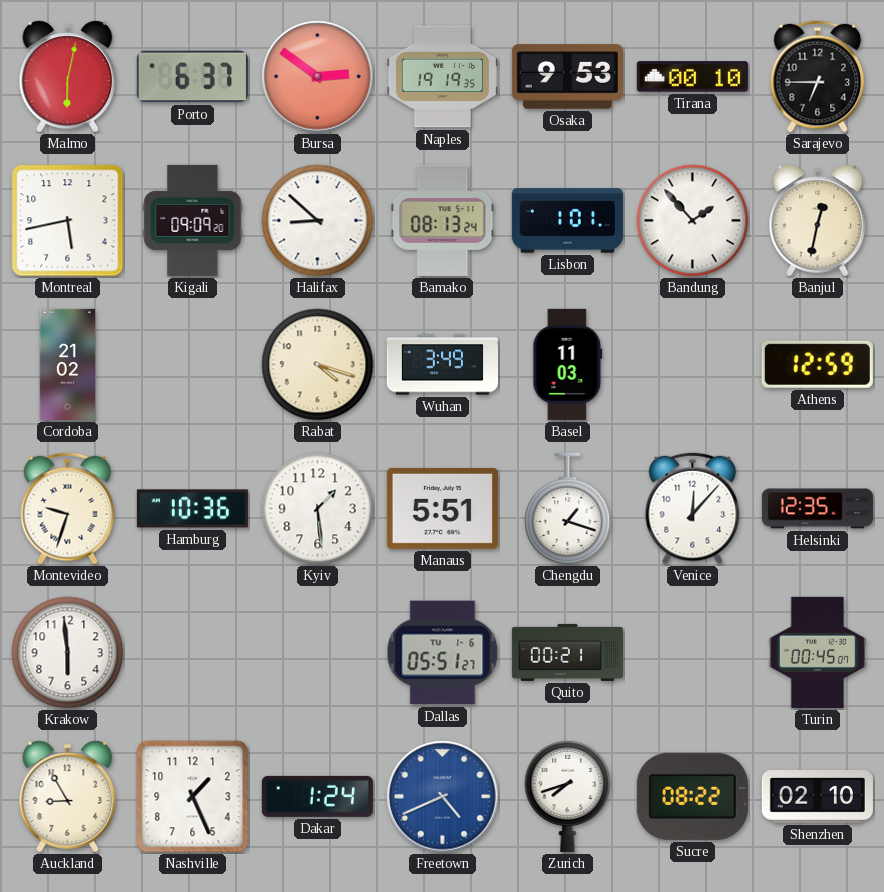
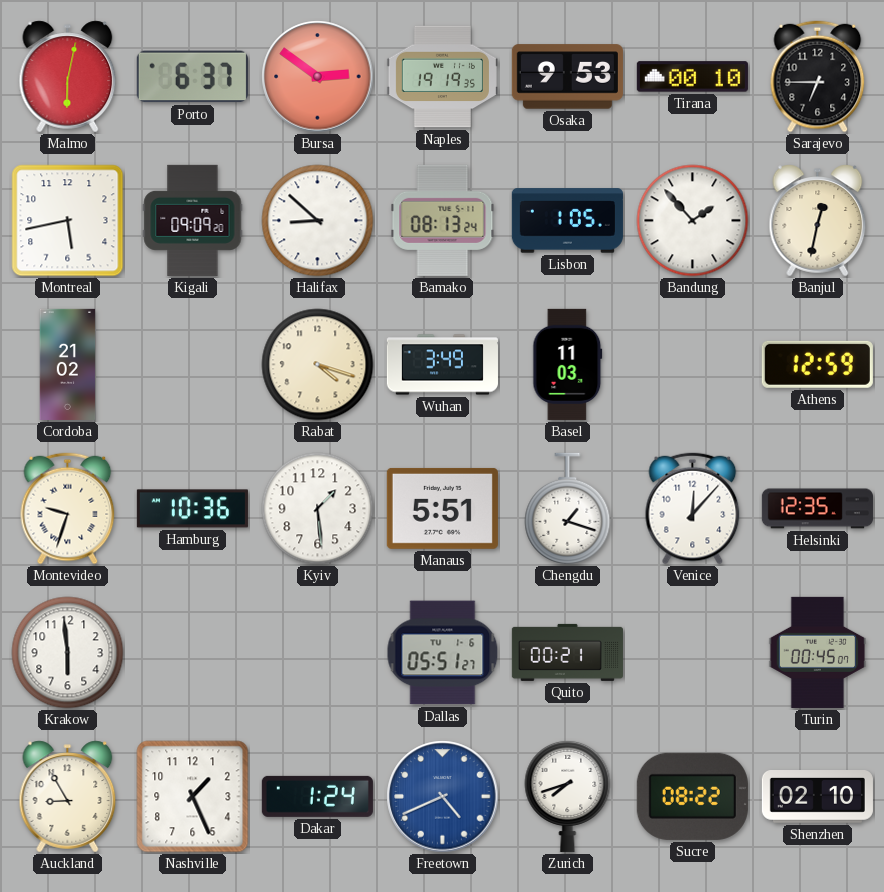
Lisbon: 1:01 -> 1:05 (567, 221)
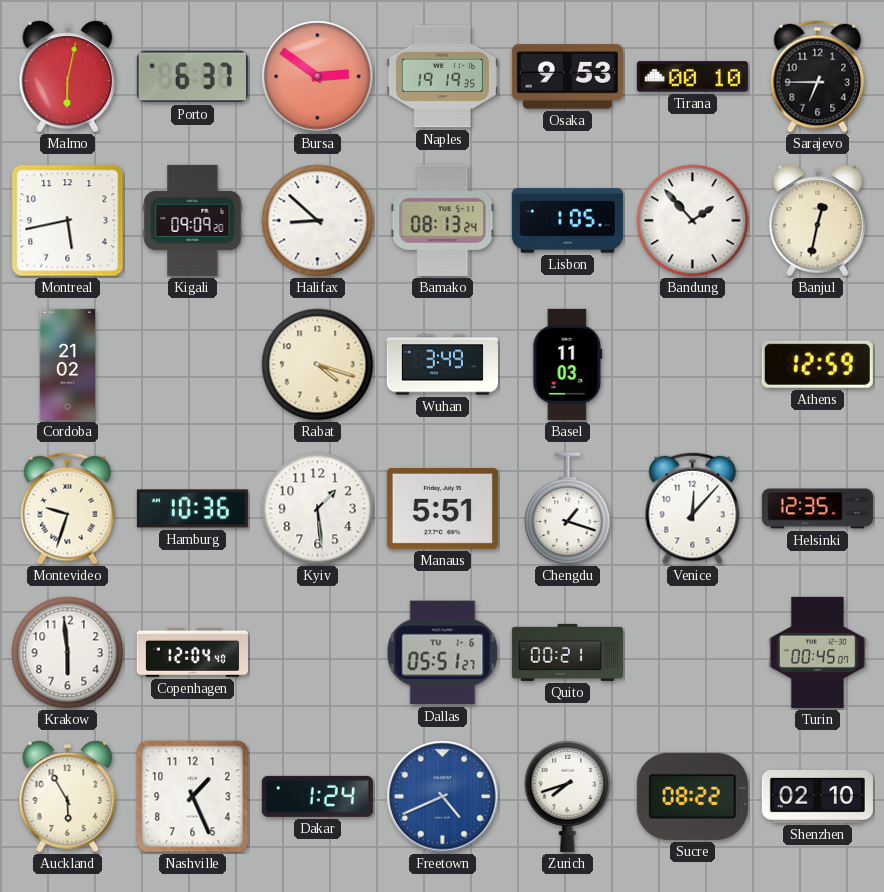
Copenhagen: none -> 12:04 (192, 652)
Auckland: 8:55 -> 5:55 (68, 797)
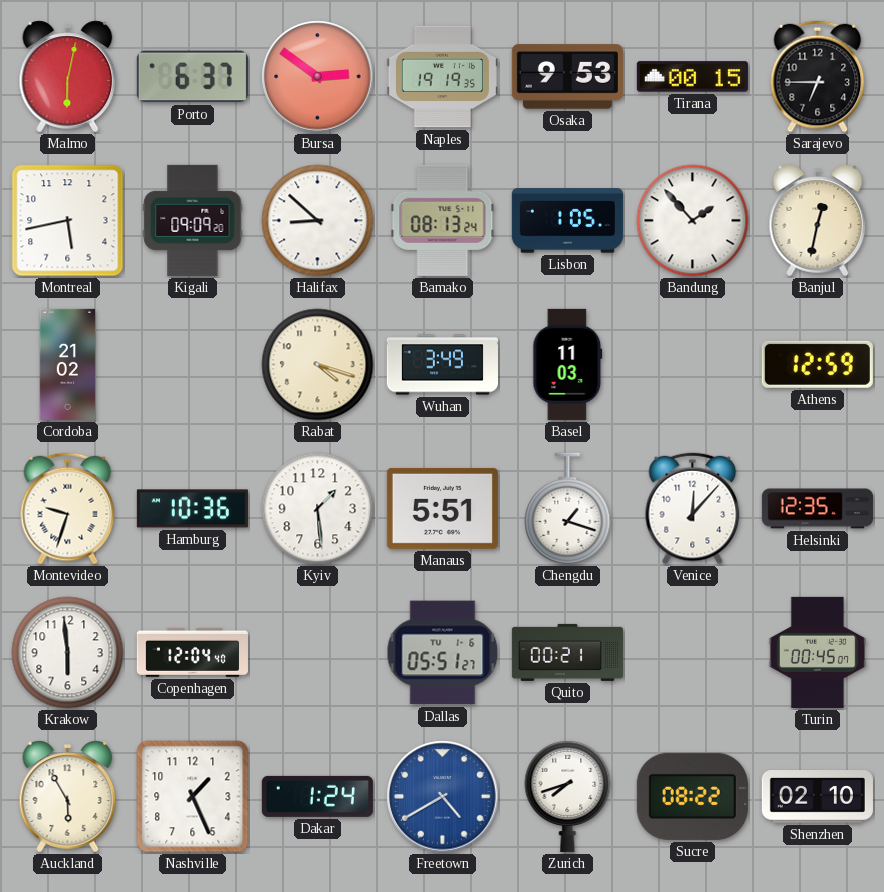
Tirana: 00:10 -> 00:15 (692, 77)
Freetown: 4:41 -> 4:40 (443, 797)
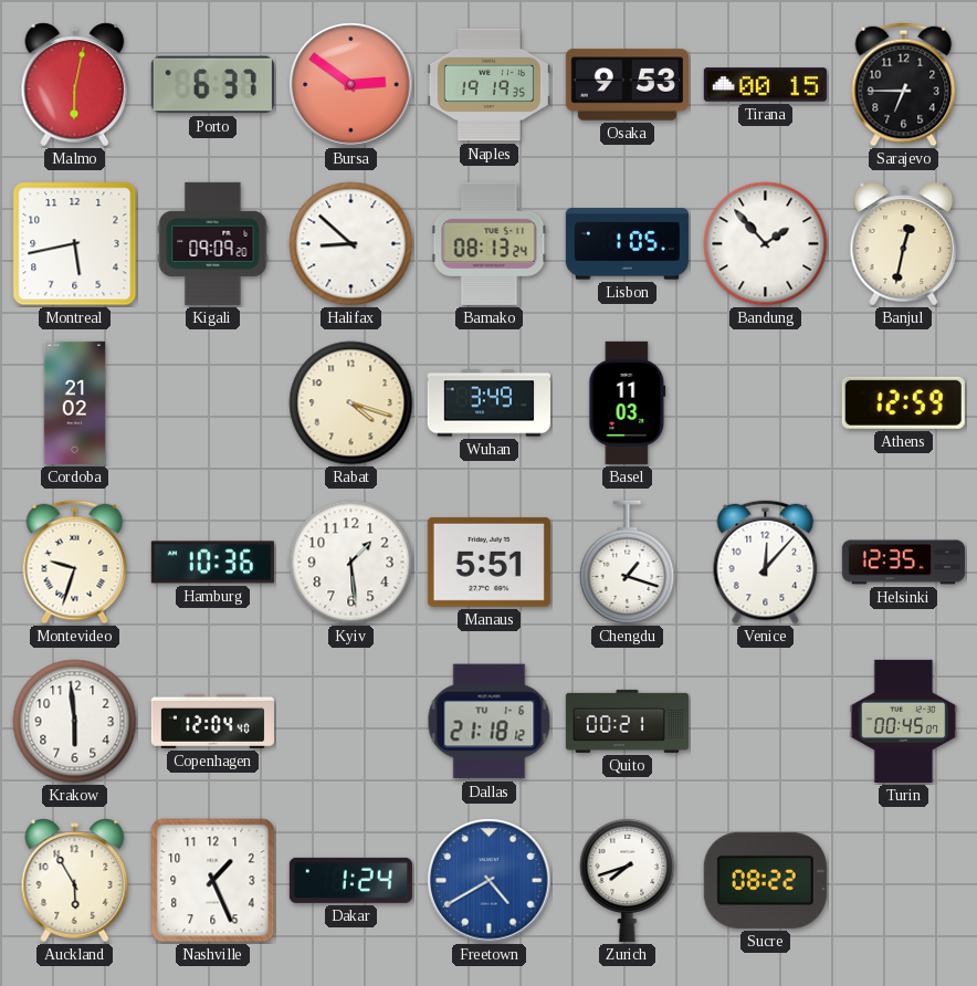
Dallas: 05:51 -> 21:18 (490, 722)
Shenzhen: 02:10 -> none (817, 797)
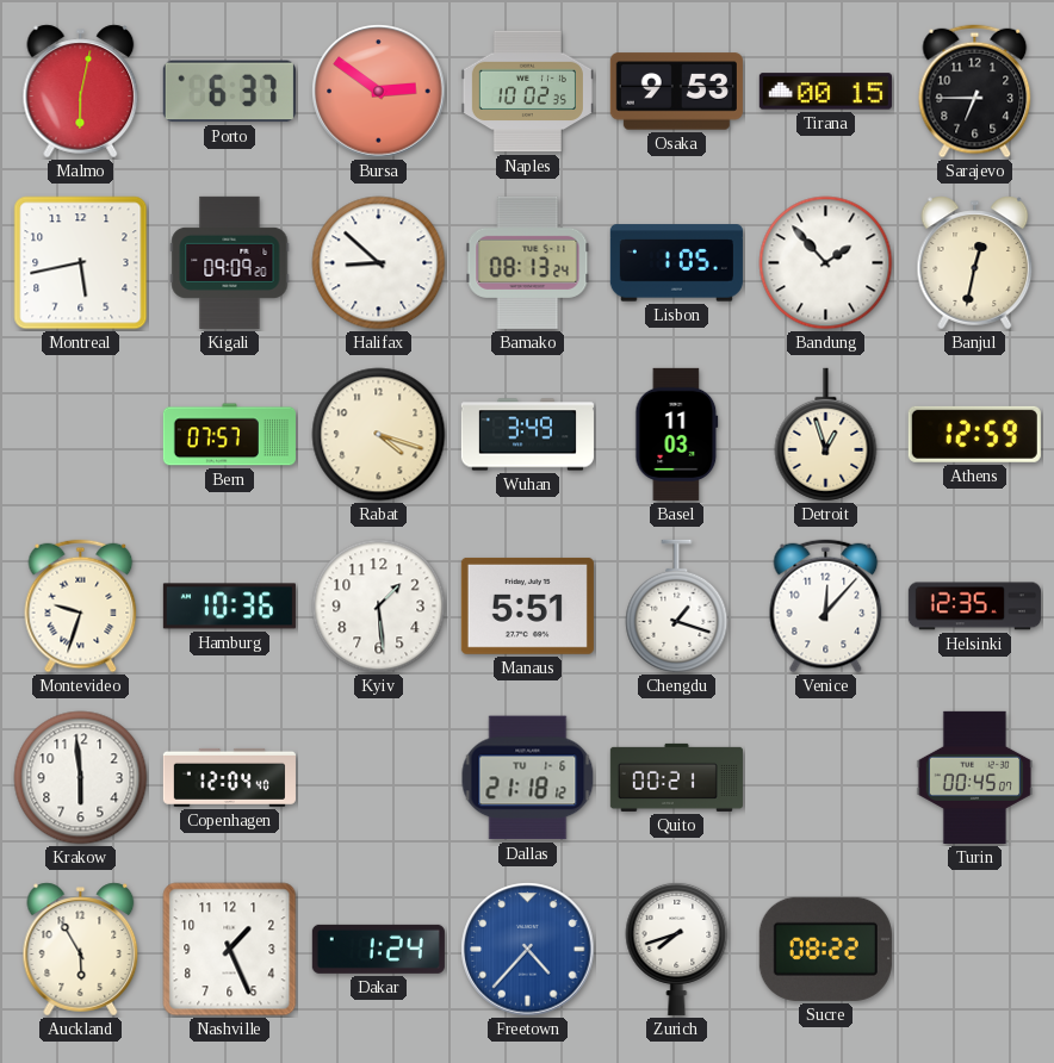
Naples: 19:19 -> 10:02 (527, 92)
Cordoba: 21:02 -> none (75, 402)
Bern: none -> 07:57 (229, 435)
Detroit: none -> 12:57 (826, 435)
Freetown: 4:40 -> 4:37 (528, 950)
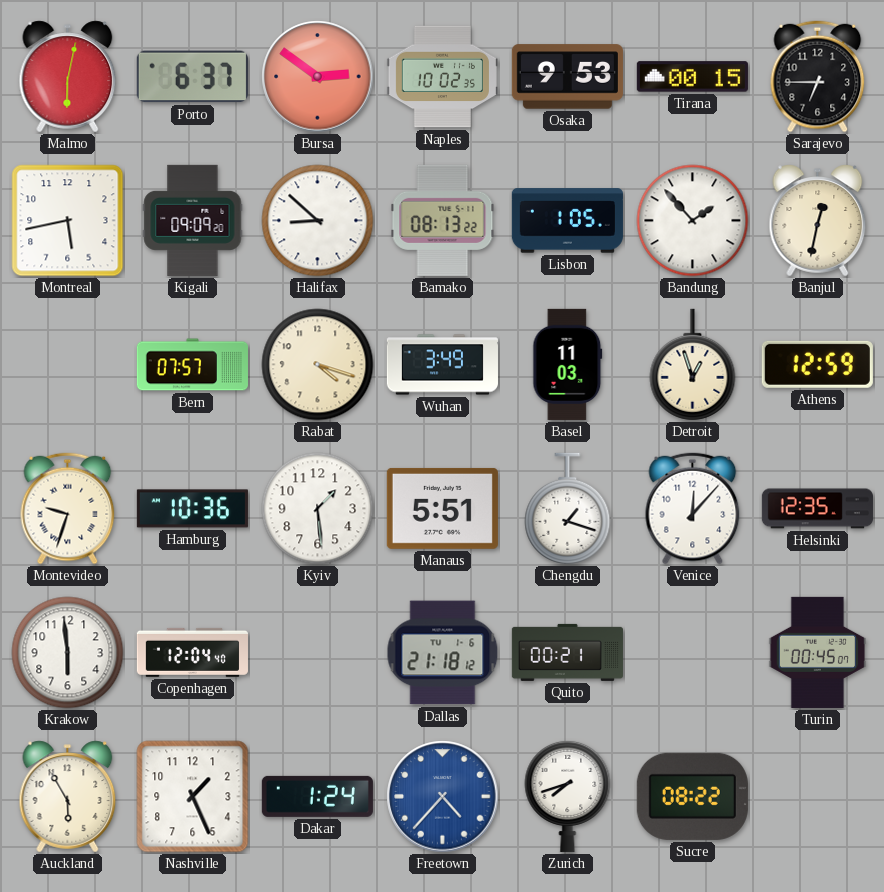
Bamako: 08:13:24 -> 08:13:22 (443, 220)
